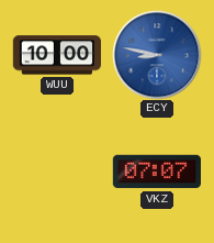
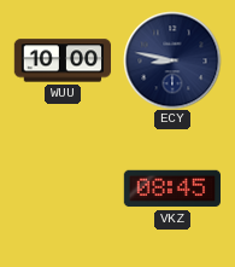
ECY dial: blue -> navy (172, 60)
VKZ: 07:07 -> 08:45 (171, 188)
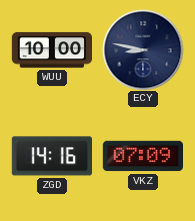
ZGD: none -> 14:16 (51, 156)
VKZ: 08:45 -> 07:09 (142, 156)
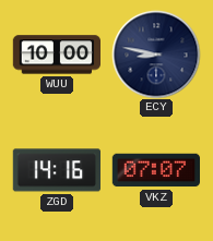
VKZ: 07:09 -> 07:07 (155, 170)
